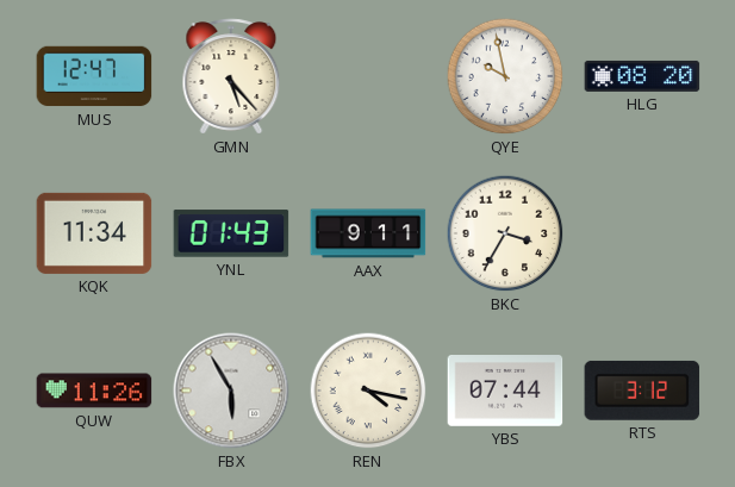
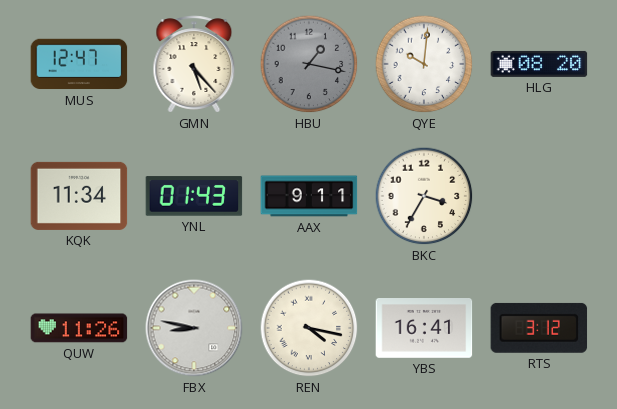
HBU: none -> 1:17 (309, 64)
QYE: 9:58 -> 10:01 (424, 64)
FBX: 5:55 -> 8:47 (194, 328)
YBS: 07:44 -> 16:41 (424, 329)
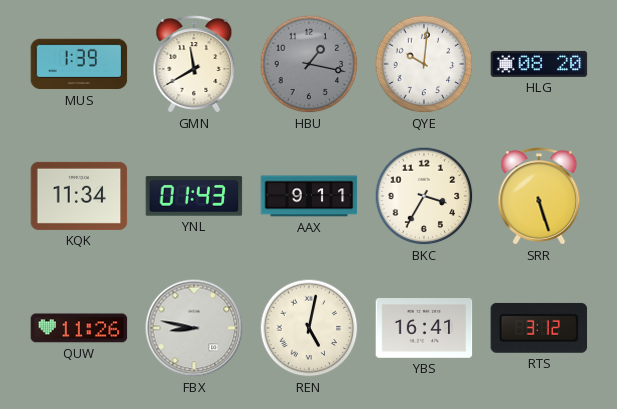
MUS: 12:47 -> 1:39 (79, 64)
GMN: 5:23 -> 11:40 (194, 64)
SRR: none -> 5:27 (539, 196)
REN: 4:17 -> 5:02 (309, 328)
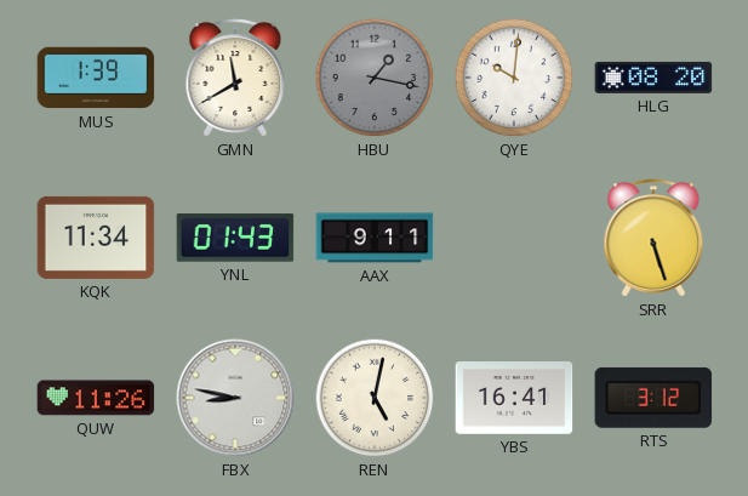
BKC: 3:35 -> none (424, 196)
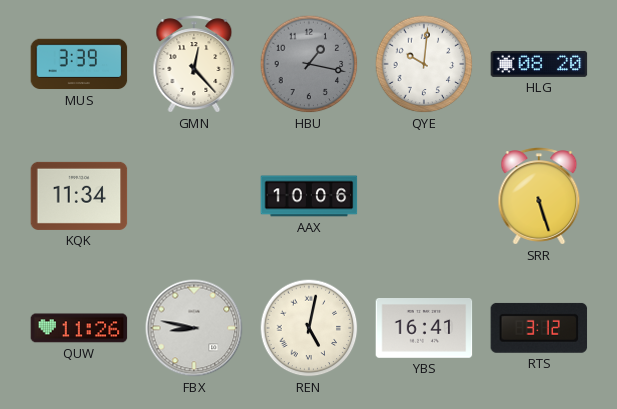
MUS: 1:39 -> 3:39 (79, 64)
GMN: 11:40 -> 12:23 (194, 64)
YNL: 01:43 -> none (235, 238)
AAX: 9:11 -> 10:06 (309, 196)
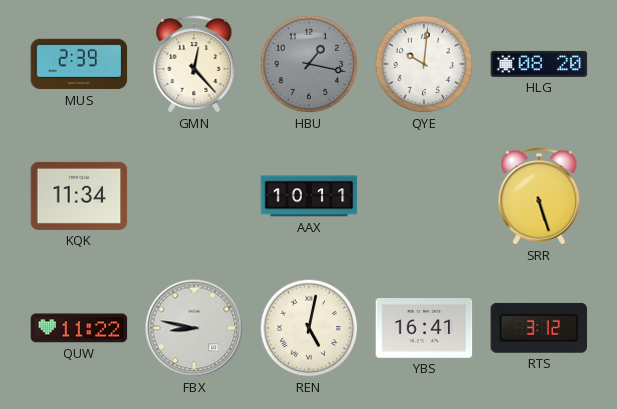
MUS: 3:39 -> 2:39 (79, 64)
AAX: 10:06 -> 10:11 (309, 196)
QUW: 11:26 -> 11:22 (79, 328)
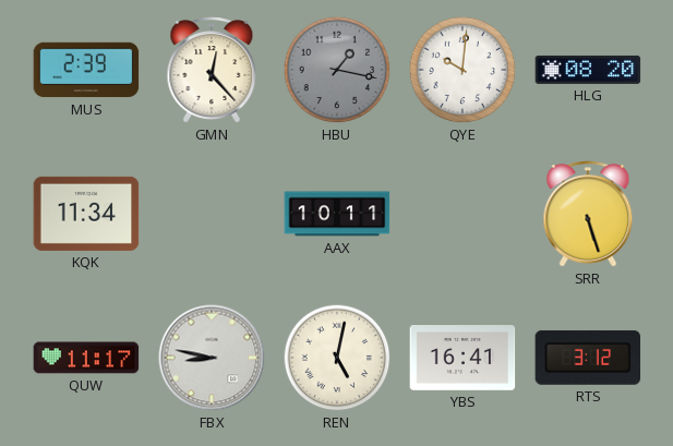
QUW: 11:22 -> 11:17 (86, 358)
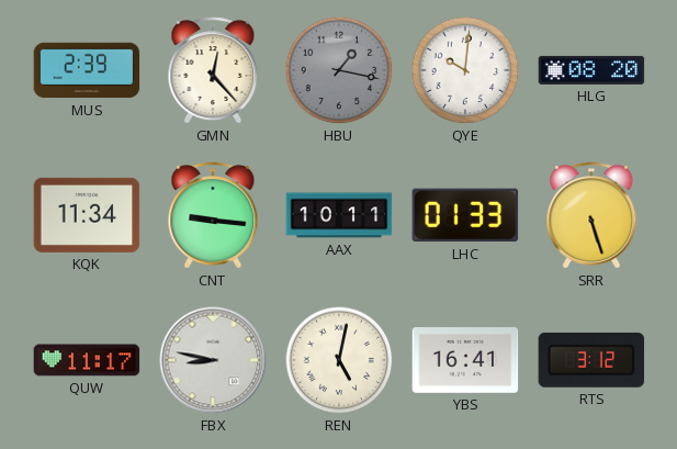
CNT: none -> 9:16 (213, 215)
LHC: none -> 01:33 (465, 215)
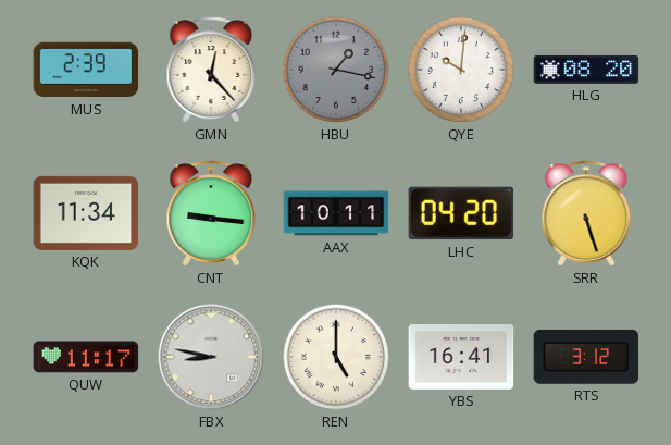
LHC: 01:33 -> 04:20 (461, 213)
REN: 5:02 -> 5:00 (336, 357)
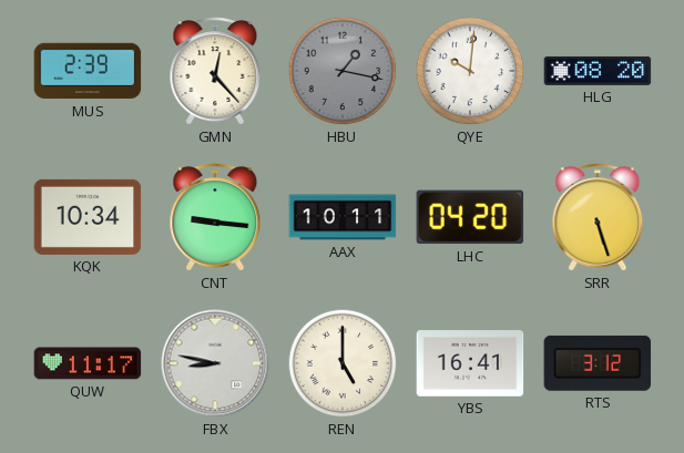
KQK: 11:34 -> 10:34 (88, 217)
